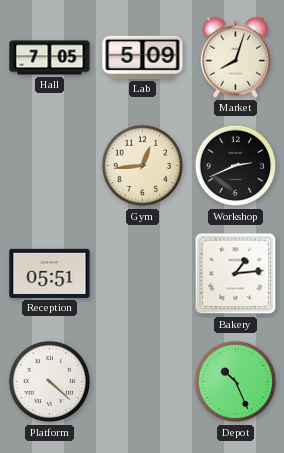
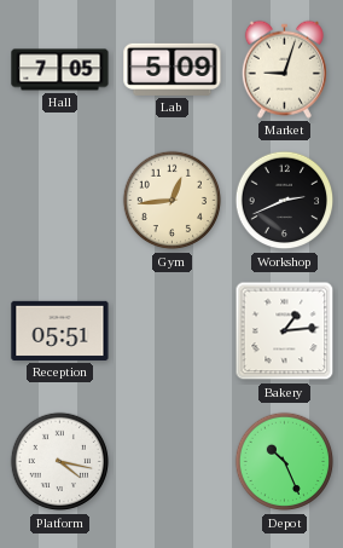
Market: 8:03 -> 9:03 (284, 69)
Platform: 4:22 -> 4:17 (60, 462)
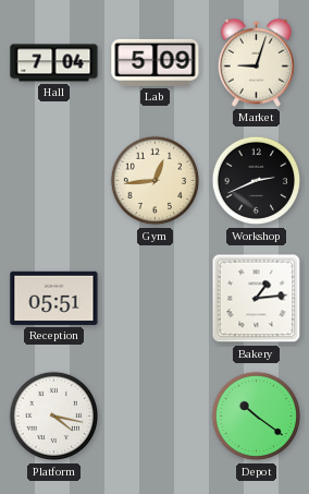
Hall: 7:05 -> 7:04 (54, 63)
Depot: 10:26 -> 10:21 (257, 417)
